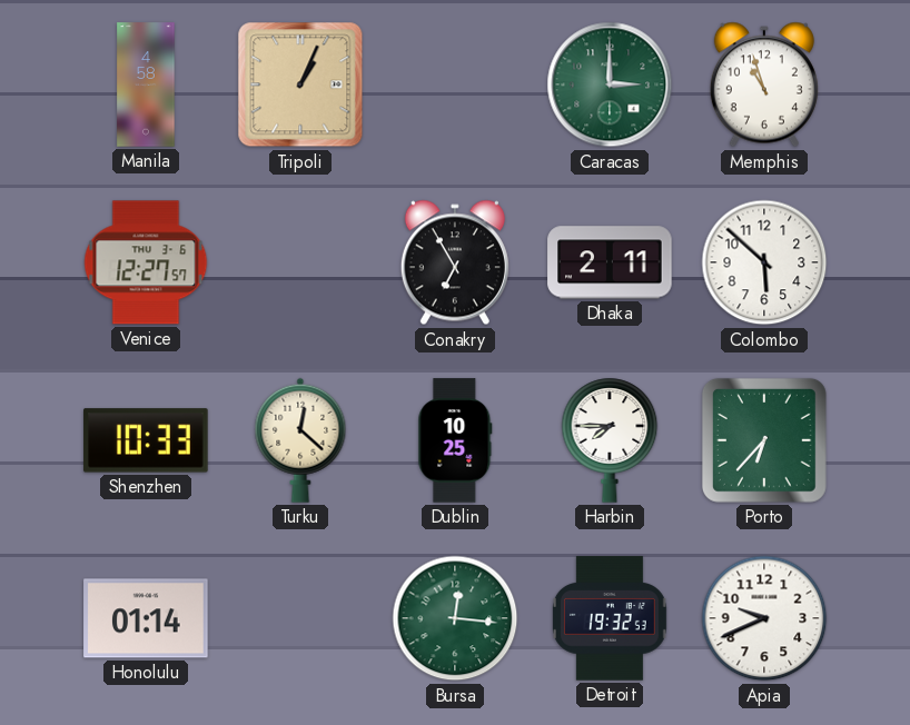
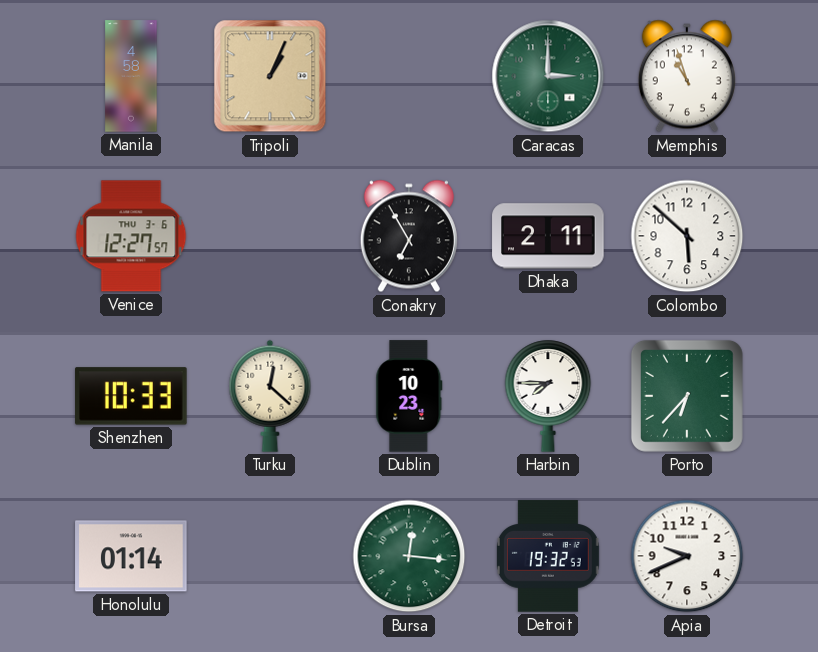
Dublin: 10:25 -> 10:23 (409, 396)
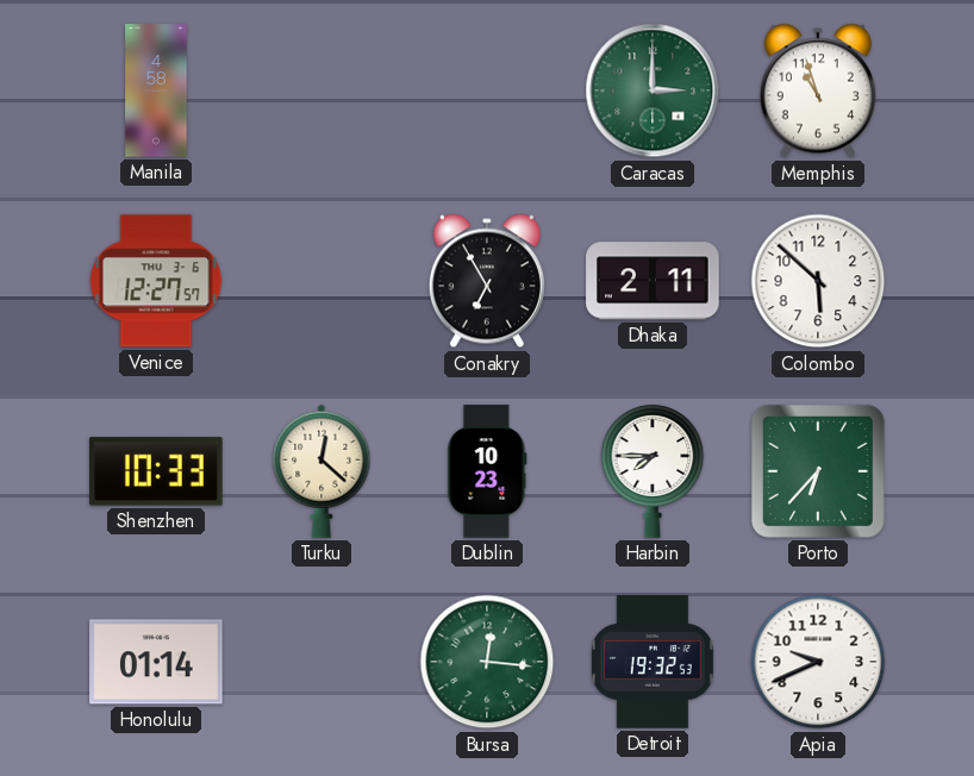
Tripoli: 1:04 -> none (270, 76)
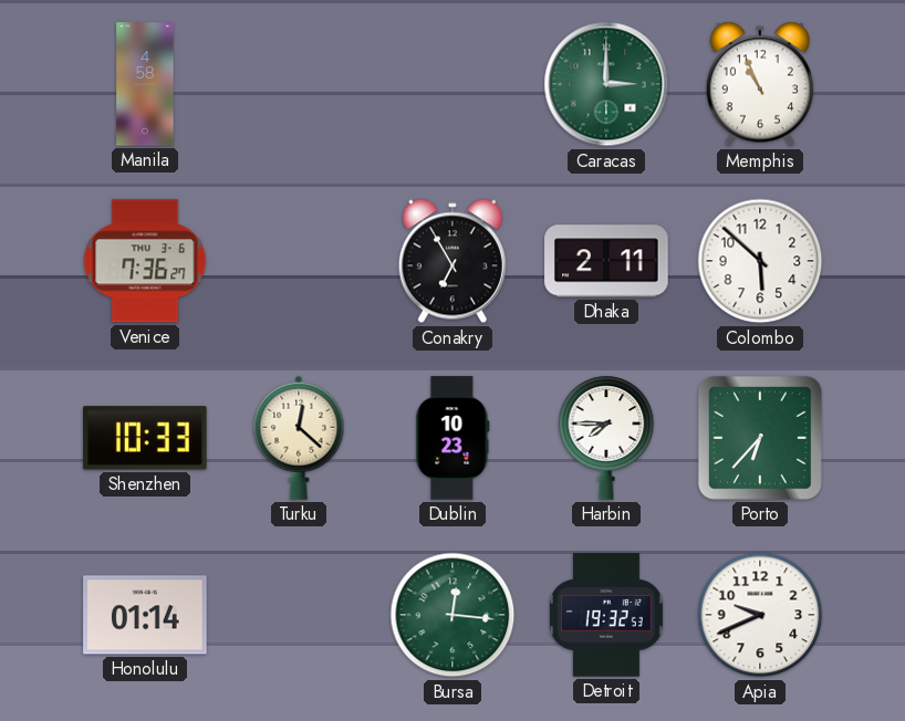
Memphis: 10:57 -> 10:56 (760, 84)
Venice: 12:27 -> 7:36 (145, 261)
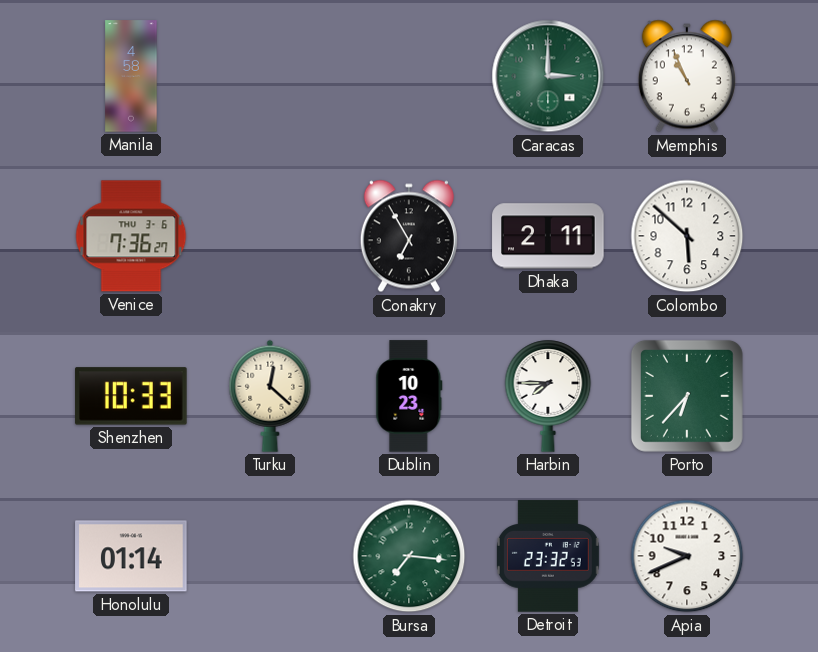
Bursa: 12:16 -> 7:16 (409, 556)
Detroit: 19:32 -> 23:32 (548, 556)
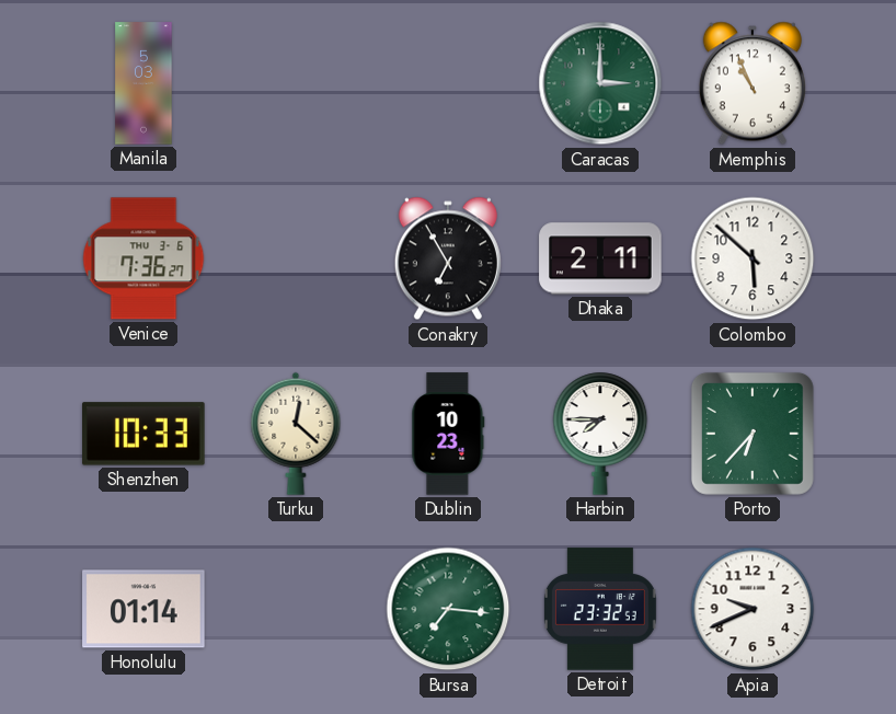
Manila: 4:58 -> 5:03 (143, 83)
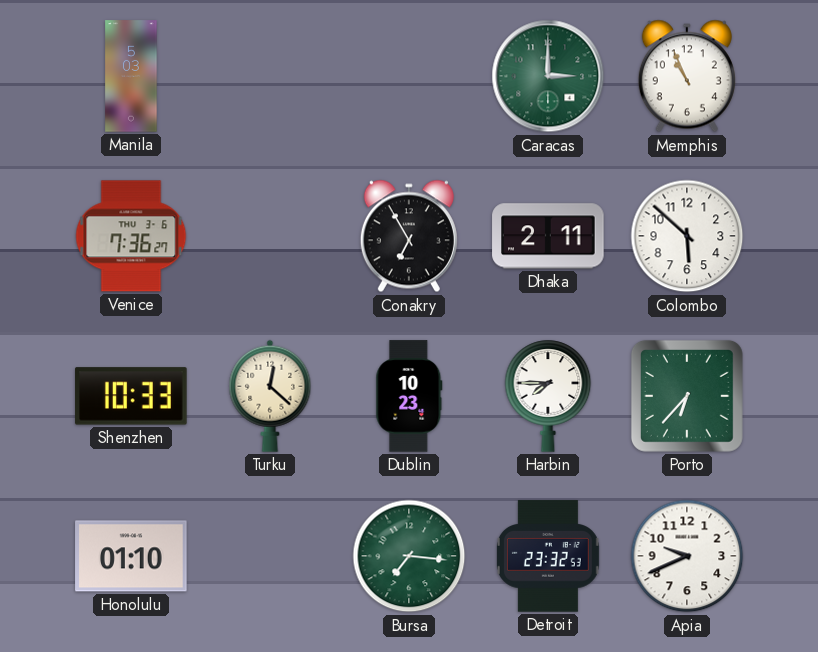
Honolulu: 01:14 -> 01:10 (131, 556)
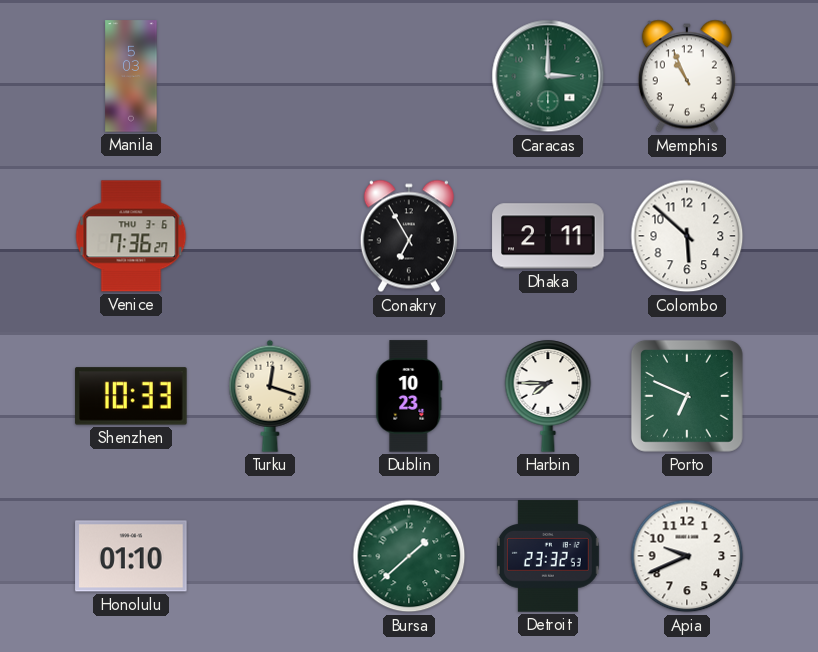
Turku: 12:22 -> 12:18 (270, 396)
Porto: 6:37 -> 6:49 (687, 396)
Bursa: 7:16 -> 1:38 (409, 556)
